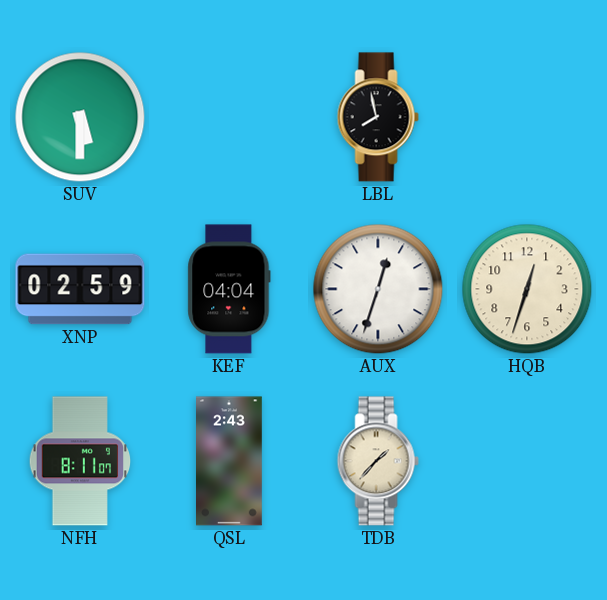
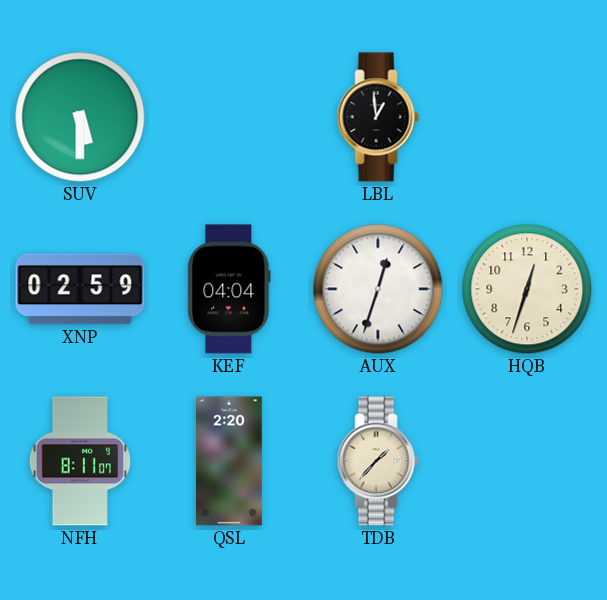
LBL: 7:58 -> 12:59 (378, 117)
QSL: 2:43 -> 2:20 (230, 461)
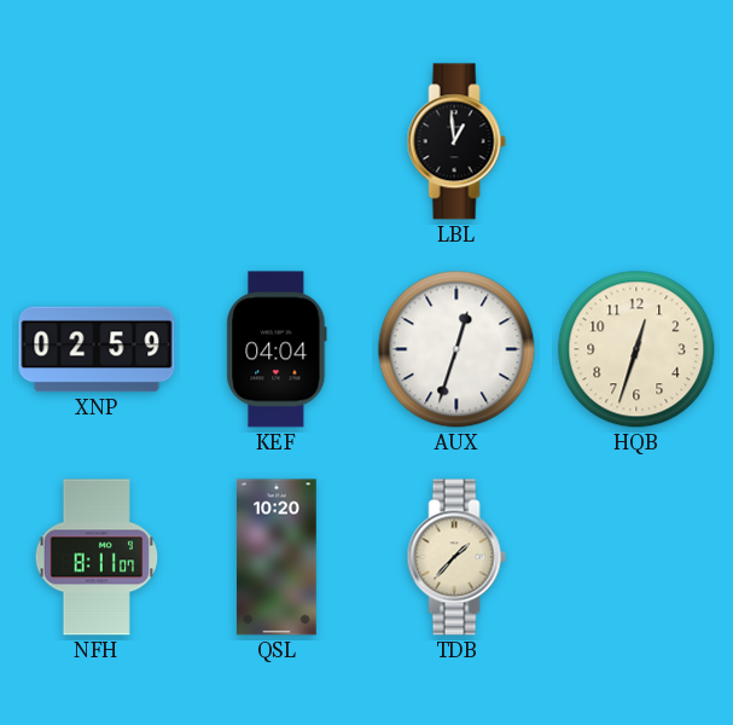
SUV: 5:30 -> none (80, 117)
QSL: 2:20 -> 10:20 (278, 557)
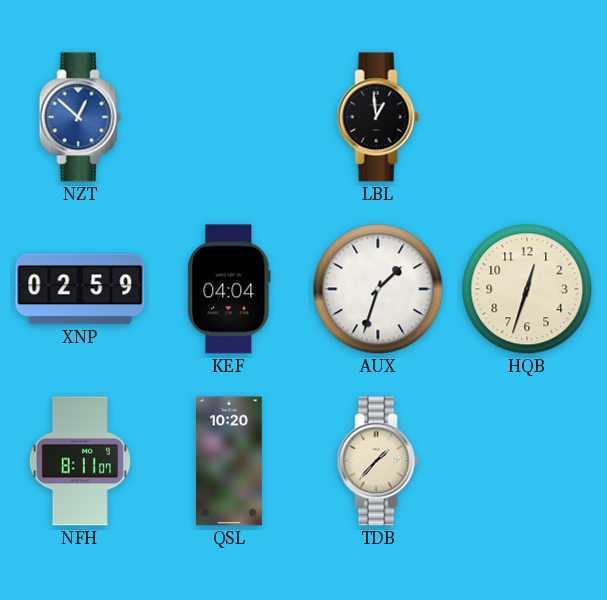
NZT: none -> 12:52 (80, 117)
AUX: 12:33 -> 1:33 (378, 289)
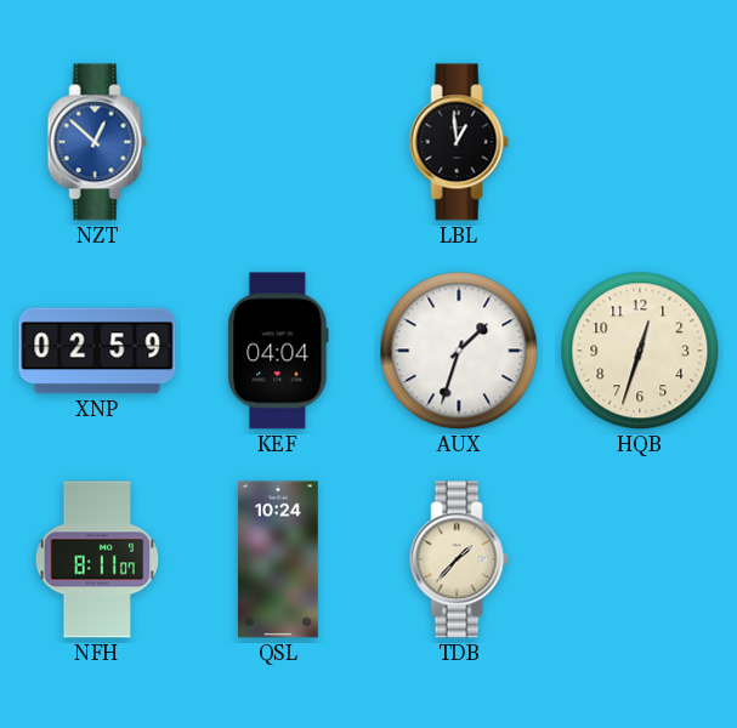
QSL: 10:20 -> 10:24 (279, 559)
